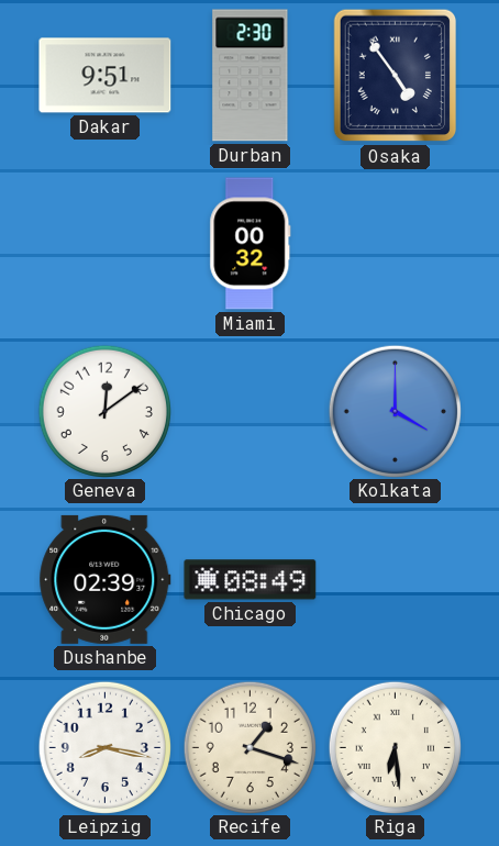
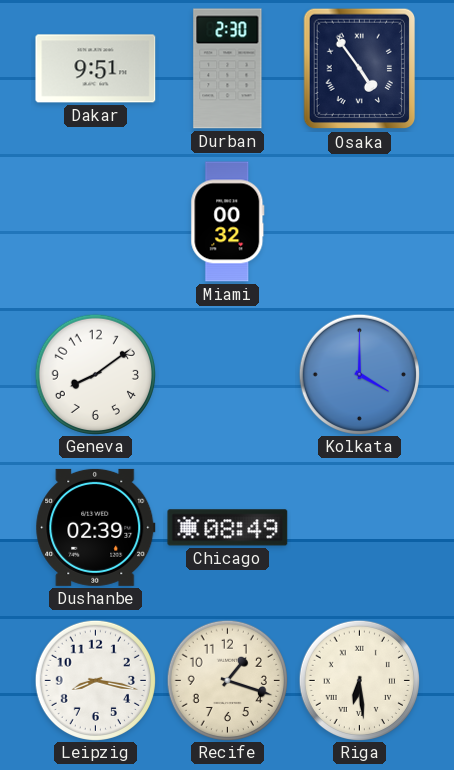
Geneva: 12:09 -> 8:09 (95, 374)
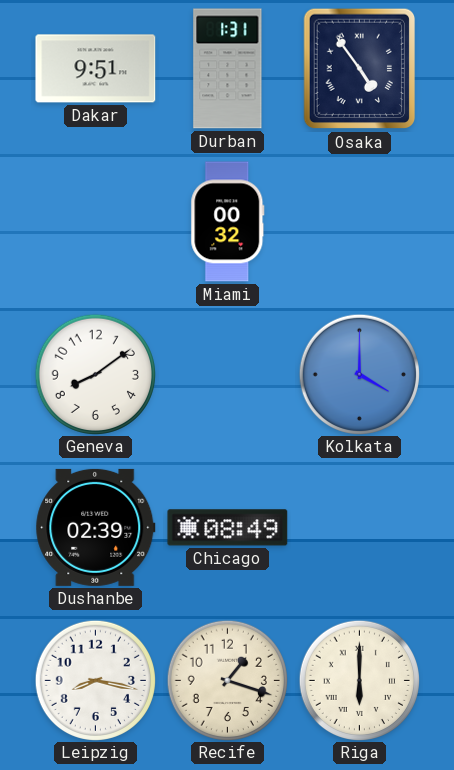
Durban: 2:30 -> 1:31 (228, 69)
Riga: 6:29 -> 6:00 (359, 680)
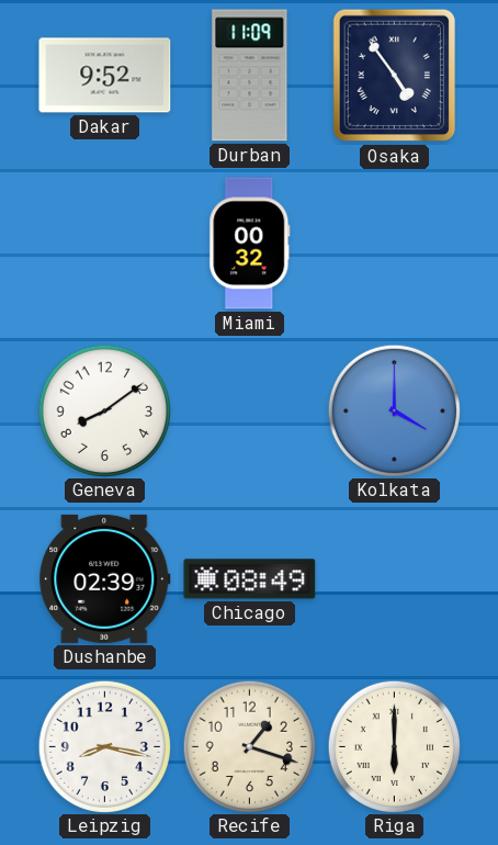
Dakar: 9:51 -> 9:52 (105, 76)
Durban: 1:31 -> 11:09 (250, 76)
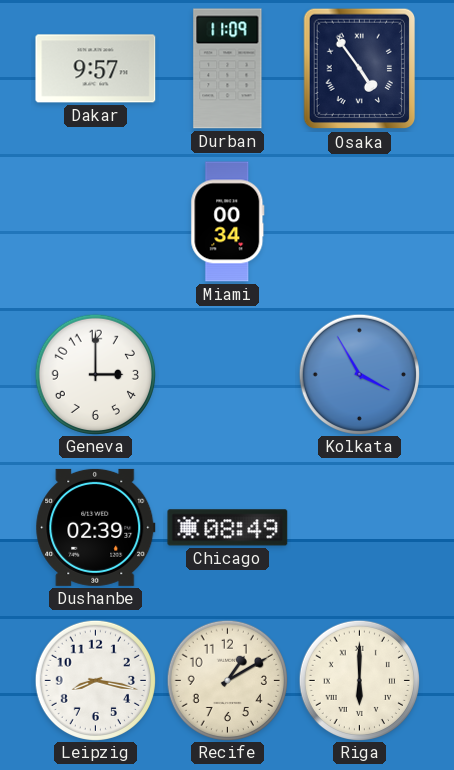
Dakar: 9:52 -> 9:57 (96, 69)
Miami: 00:32 -> 00:34 (228, 222)
Geneva: 8:09 -> 3:00 (95, 374)
Kolkata: 4:00 -> 3:55 (359, 374)
Recife: 1:18 -> 1:10 (227, 680)
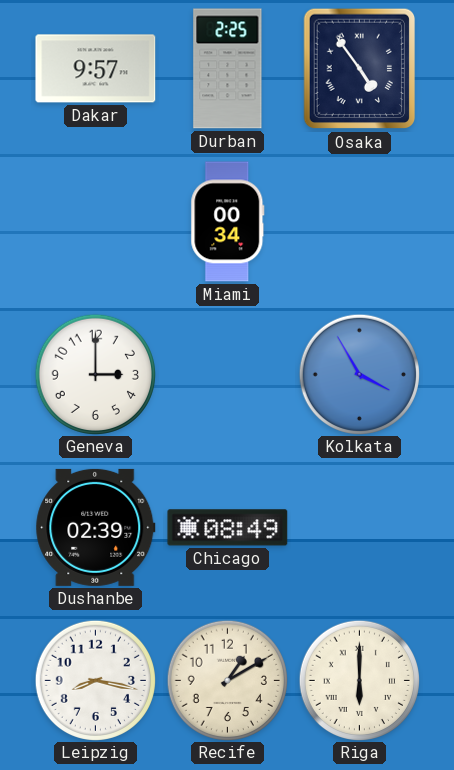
Durban: 11:09 -> 2:25 (228, 69)
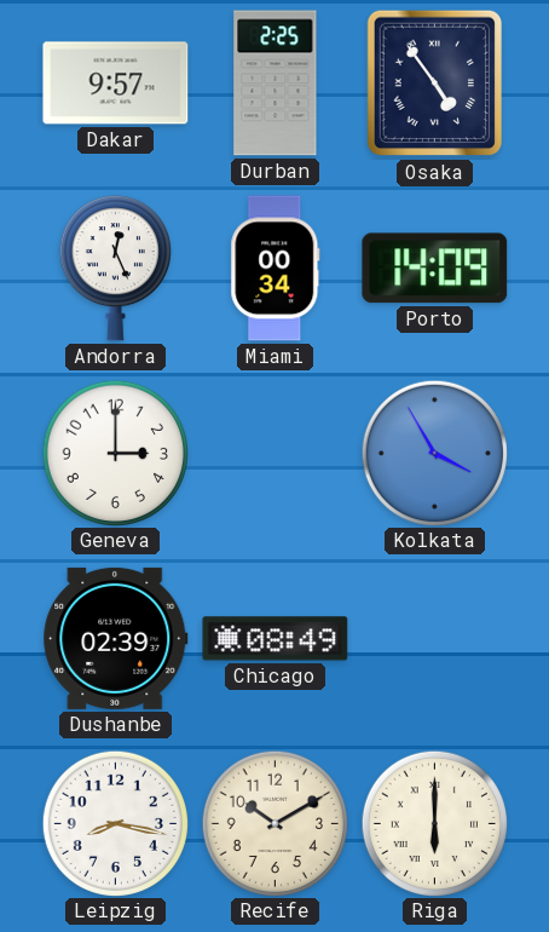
Andorra: none -> 12:26 (115, 269)
Porto: none -> 14:09 (435, 269)
Recife: 1:10 -> 10:10 (274, 823)
